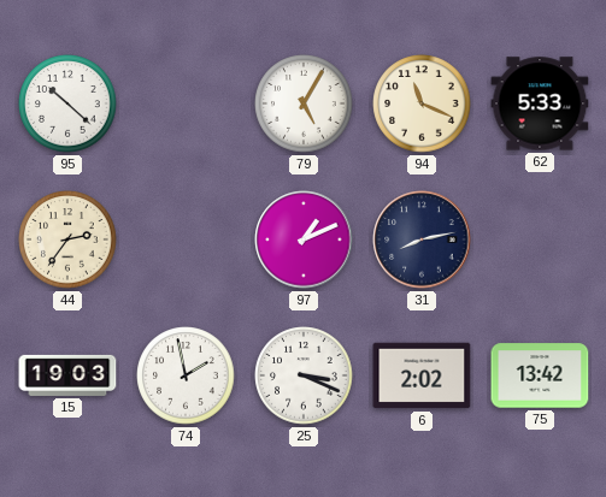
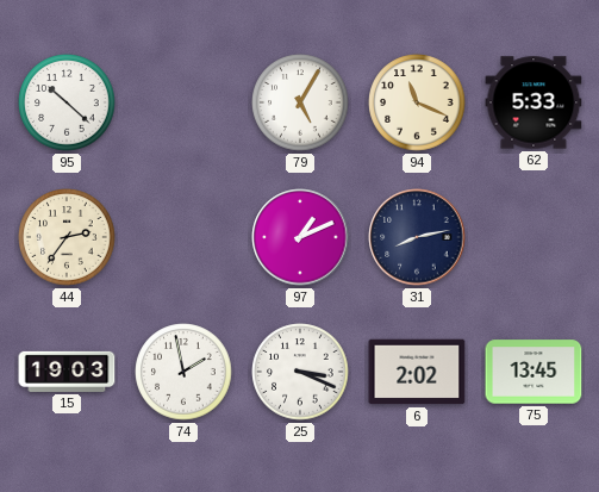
75: 13:42 -> 13:45 (534, 372)
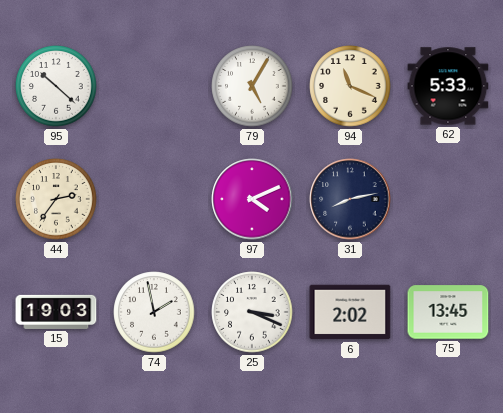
97: 1:11 -> 4:11 (252, 199)
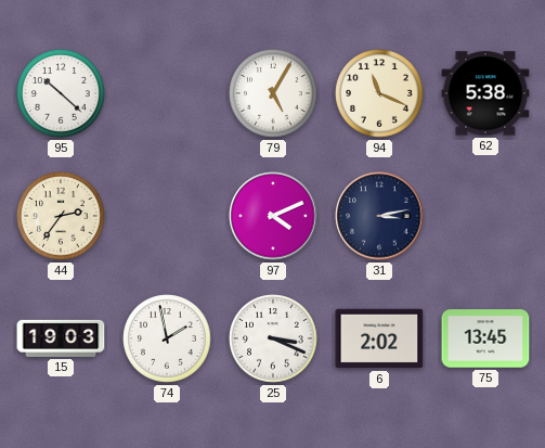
62: 5:33 -> 5:38 (485, 93)
31: 8:13 -> 3:13 (379, 216)
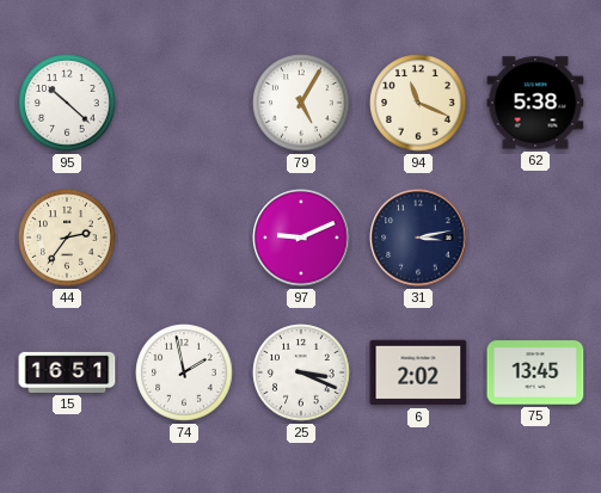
97: 4:11 -> 9:11 (301, 238)
15: 19:03 -> 16:51 (67, 372)
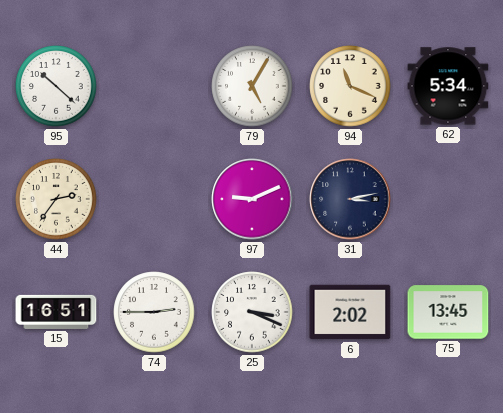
62: 5:38 -> 5:34 (448, 86)
74: 1:58 -> 2:45 (154, 312)
